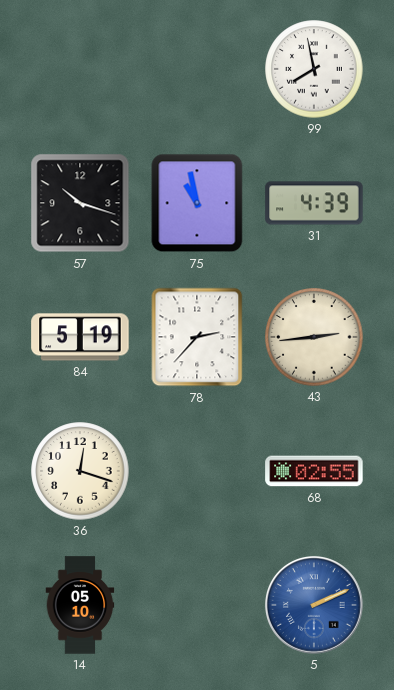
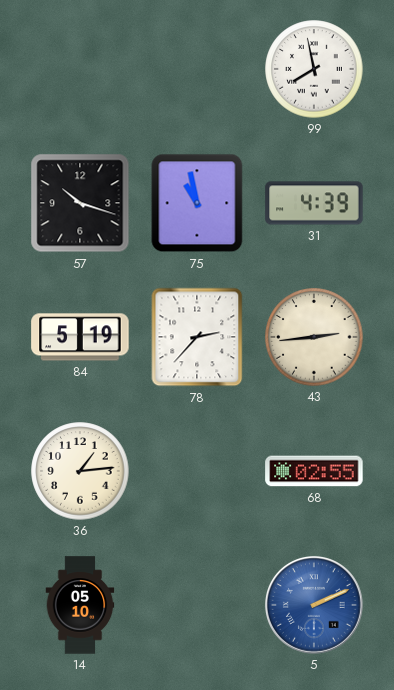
36: 12:18 -> 1:14 (80, 471)
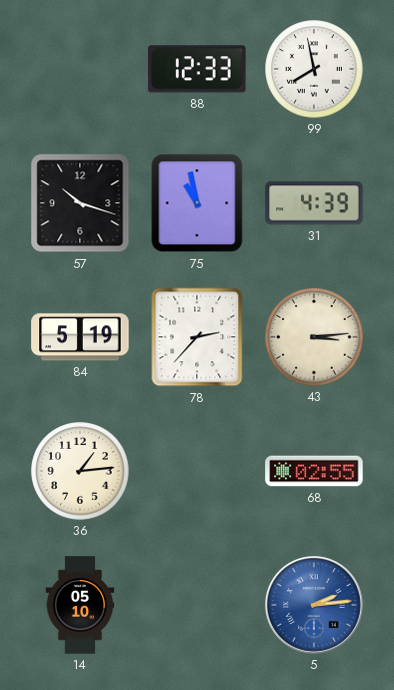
88: none -> 12:33 (197, 69)
43: 2:44 -> 3:14 (314, 337)
5: 2:11 -> 2:14 (314, 605)
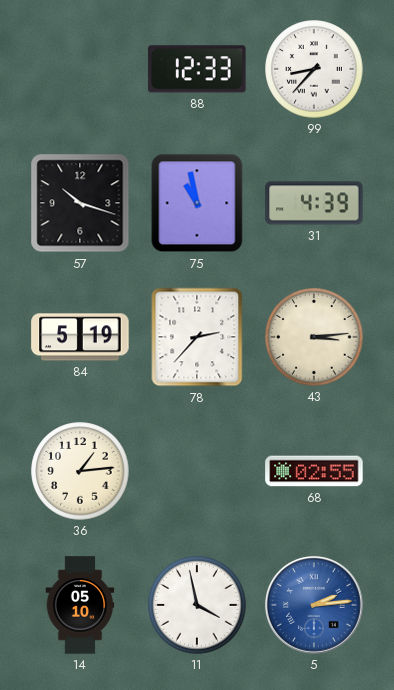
99: 7:58 -> 8:37 (314, 69)
11: none -> 3:58 (197, 605)
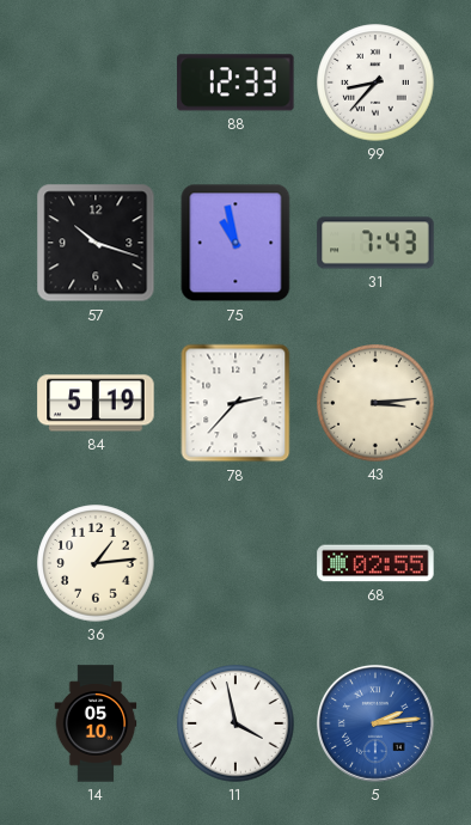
31: 4:39 -> 7:43 (375, 243)
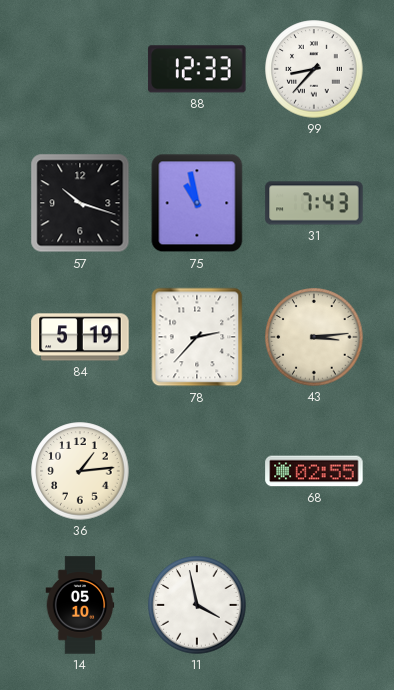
5: 2:14 -> none (375, 723)
